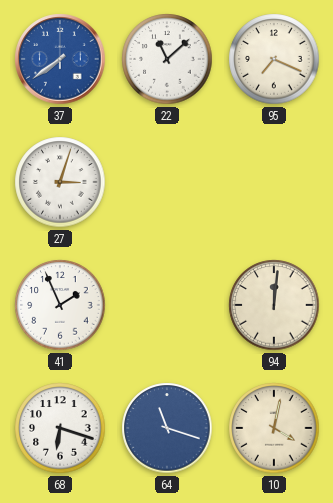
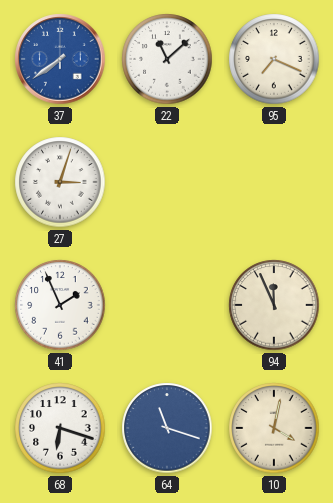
94: 12:01 -> 11:56 (274, 305)
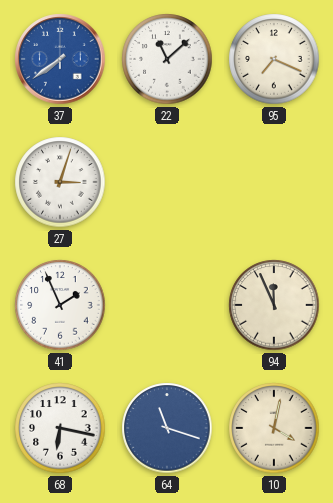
68: 6:18 -> 6:17 (60, 428)
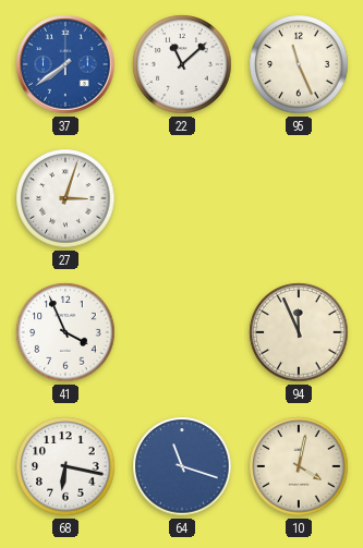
95: 7:19 -> 11:26 (299, 64)
41: 1:56 -> 3:56 (65, 332)
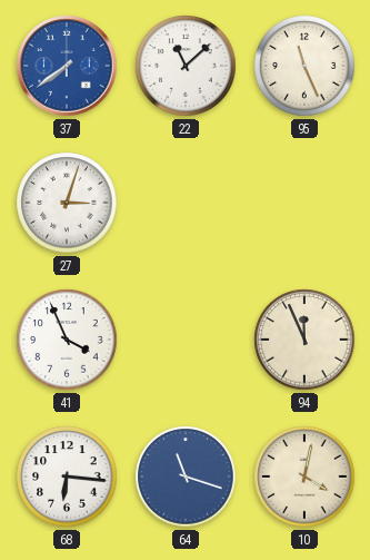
68: 6:17 -> 6:16 (67, 477)
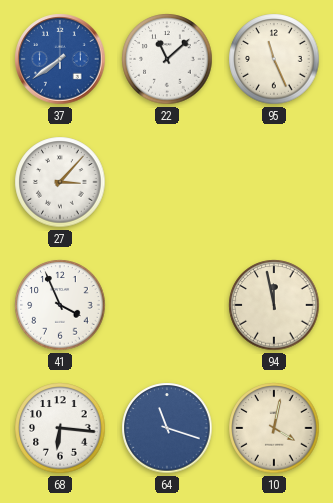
27: 3:03 -> 3:07 (60, 182)
94: 11:56 -> 11:58 (274, 305)
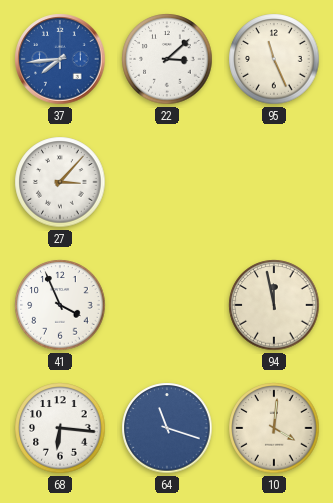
37: 7:39 -> 7:44 (60, 59)
22: 11:08 -> 3:08 (167, 59)
10: 4:02 -> 4:01 (274, 428)
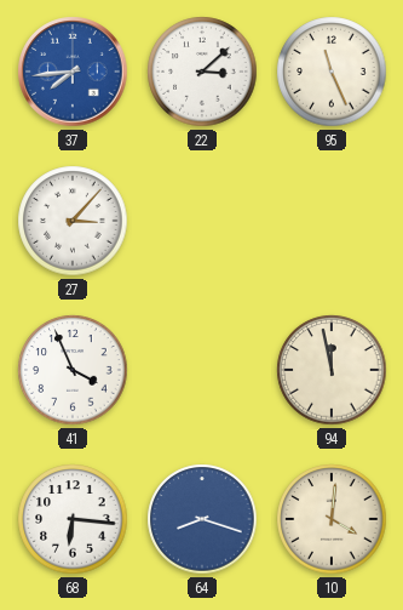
64: 11:18 -> 8:18 (202, 519)
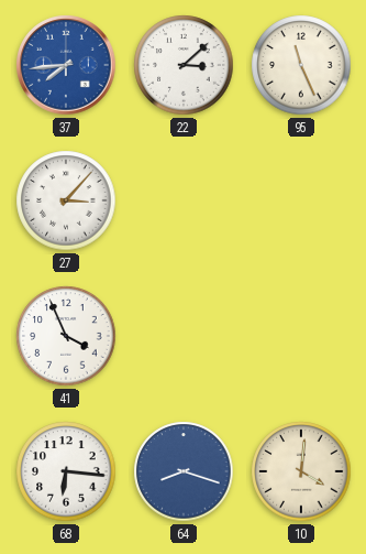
94: 11:58 -> none (332, 370)
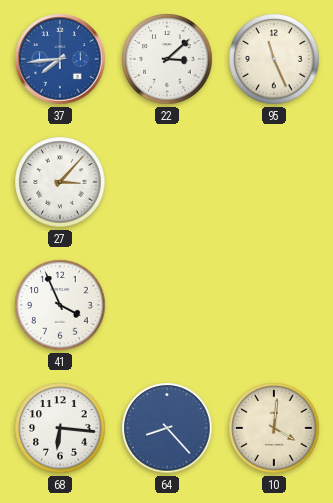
64: 8:18 -> 8:23 (167, 428)
